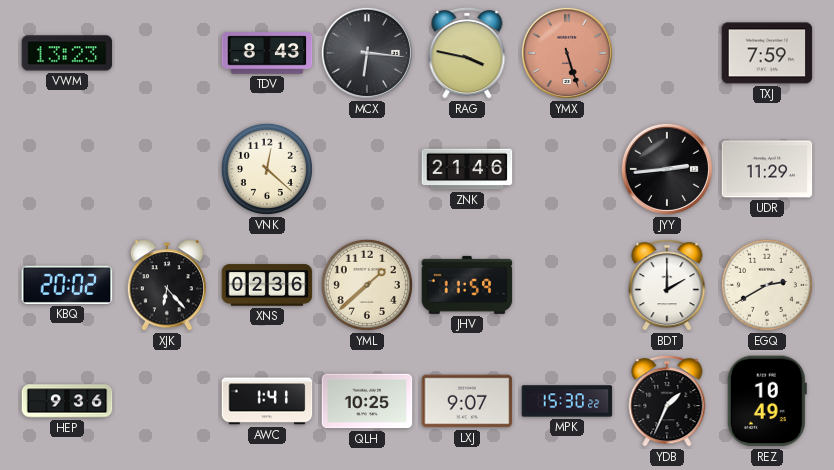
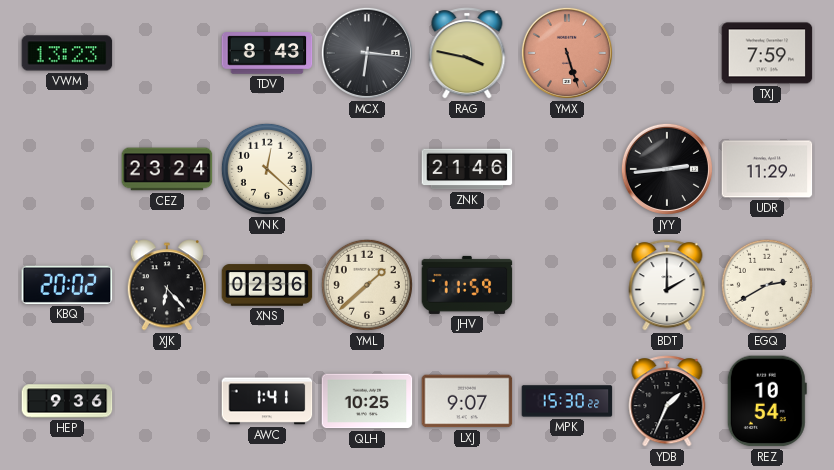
CEZ: none -> 23:24 (167, 169)
REZ: 10:49 -> 10:54 (767, 401)
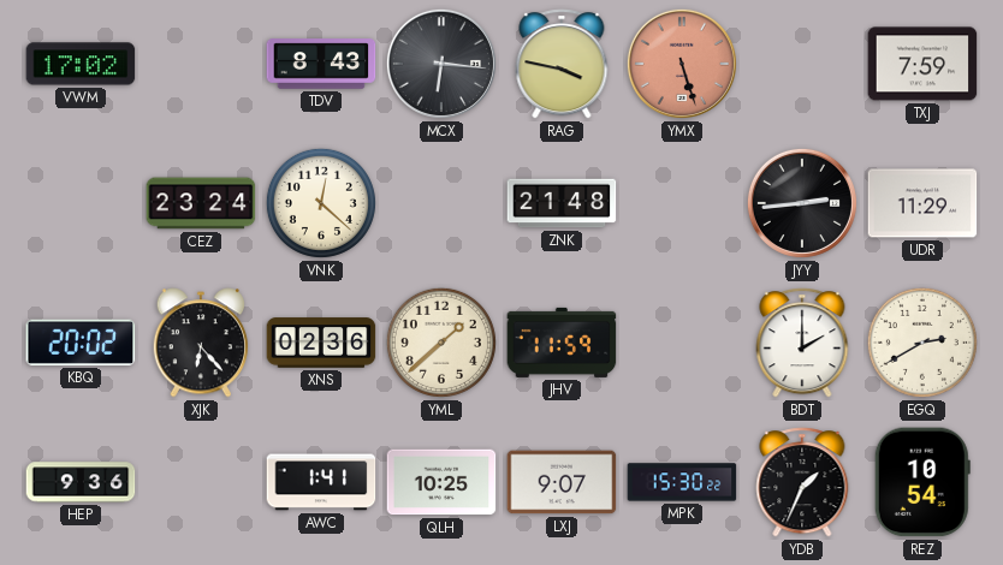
VWM: 13:23 -> 17:02 (81, 64)
ZNK: 21:46 -> 21:48 (562, 203)
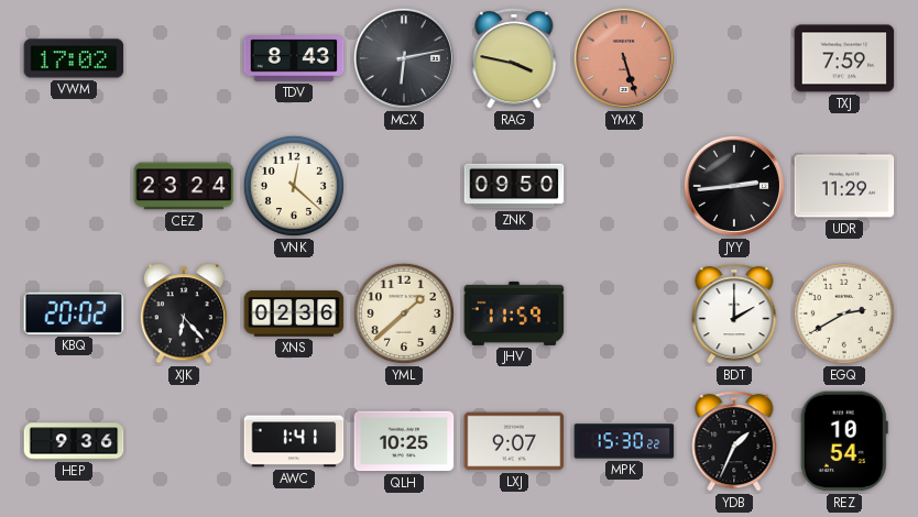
MCX: 6:16 -> 6:13 (404, 58)
ZNK: 21:48 -> 09:50 (514, 186)
